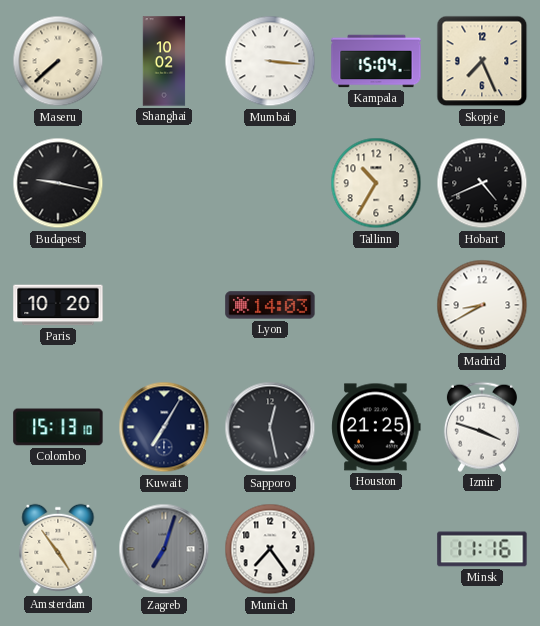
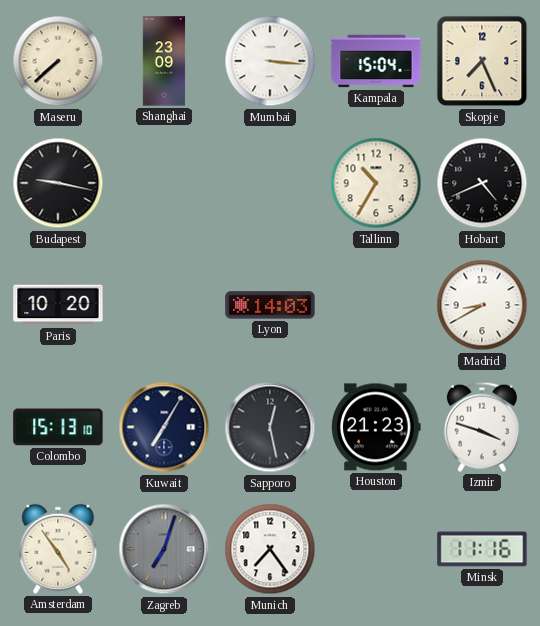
Shanghai: 10:02 -> 23:09 (164, 61)
Houston: 21:25 -> 21:23 (376, 427)
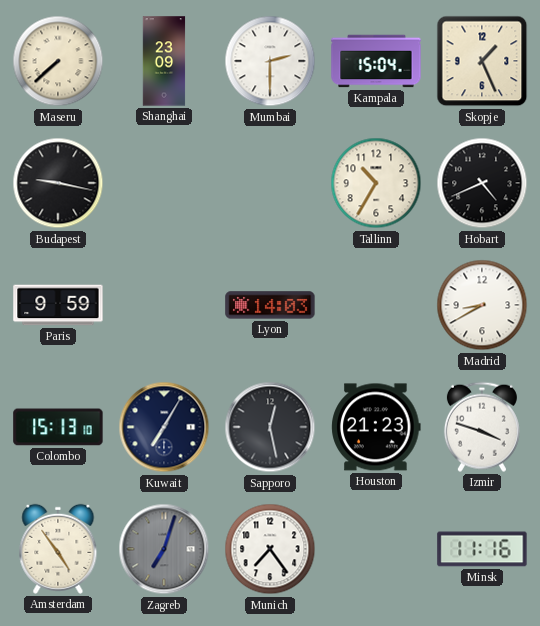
Mumbai: 3:16 -> 2:30 (270, 61)
Skopje: 7:26 -> 1:26 (482, 61)
Paris: 10:20 -> 9:59 (58, 305)
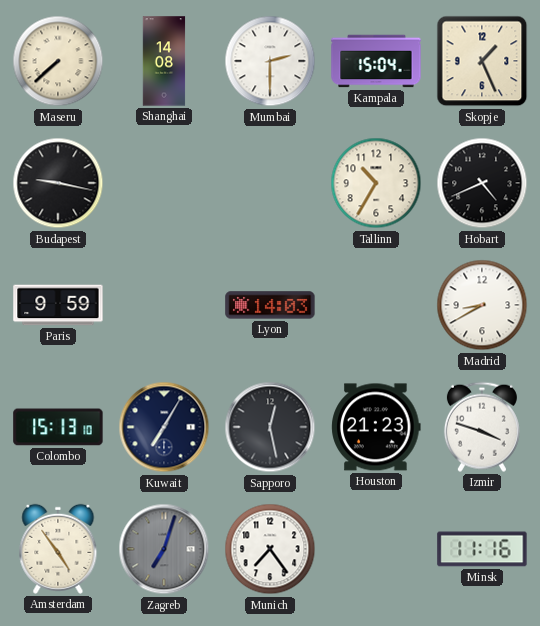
Shanghai: 23:09 -> 14:08 (164, 61)
